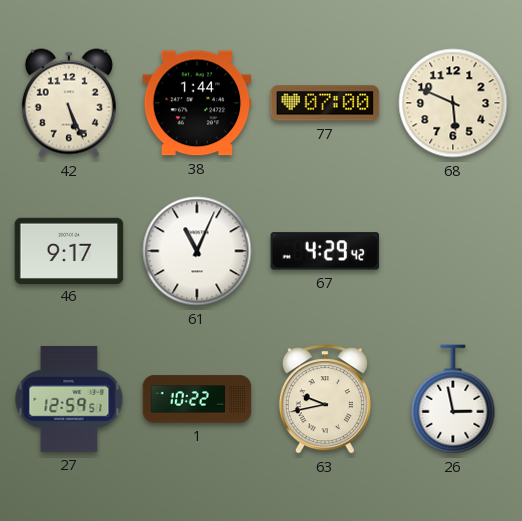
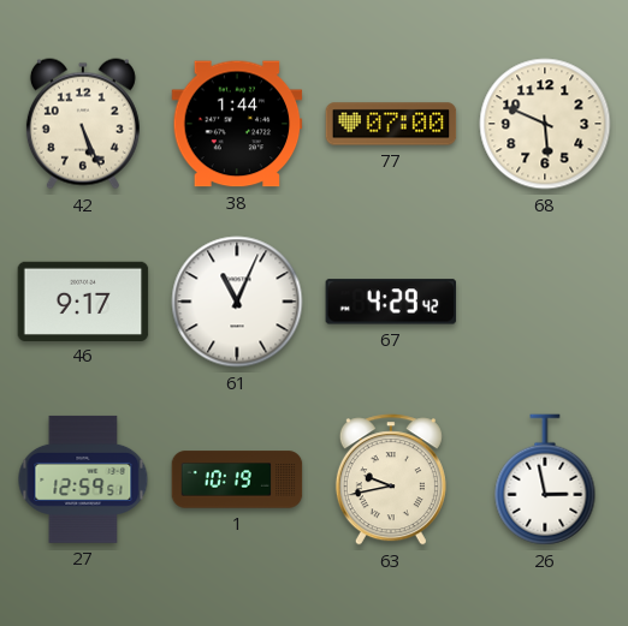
1: 10:22 -> 10:19 (237, 479)
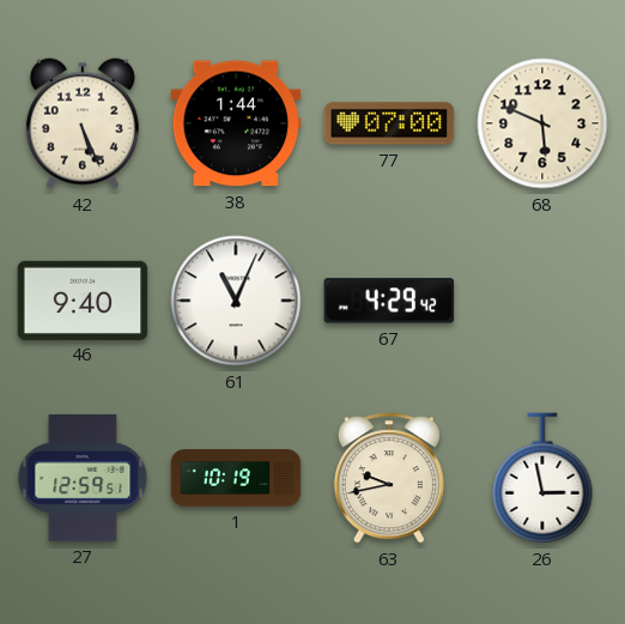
46: 9:17 -> 9:40 (83, 299)
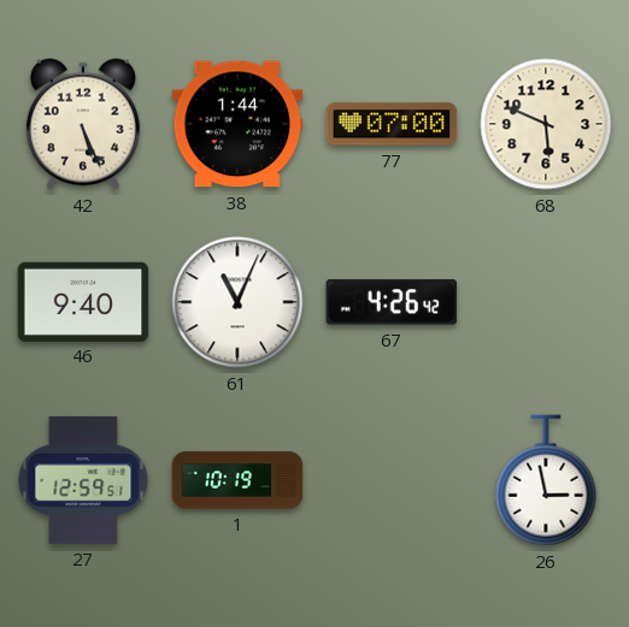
67: 4:29 -> 4:26 (392, 302)
63: 9:43 -> none (389, 478)
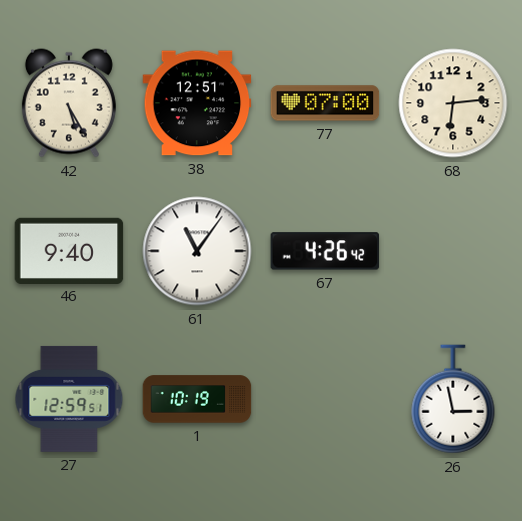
42: 5:26 -> 5:25 (69, 103)
38: 1:44 -> 12:51 (197, 103)
68: 5:49 -> 6:14 (453, 103)
61: 11:04 -> 11:06 (197, 251)
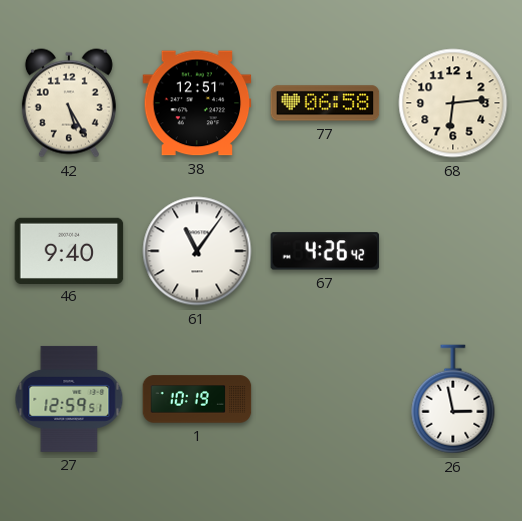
77: 07:00 -> 06:58 (325, 103)
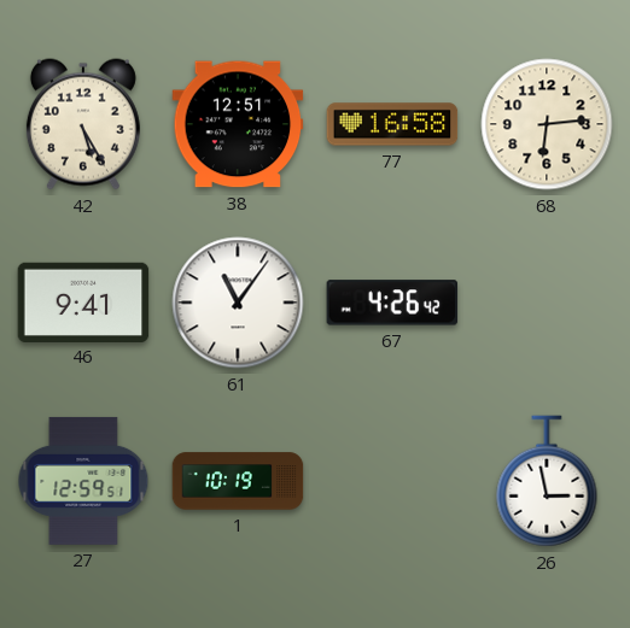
77: 06:58 -> 16:58 (392, 124)
46: 9:40 -> 9:41 (83, 301)
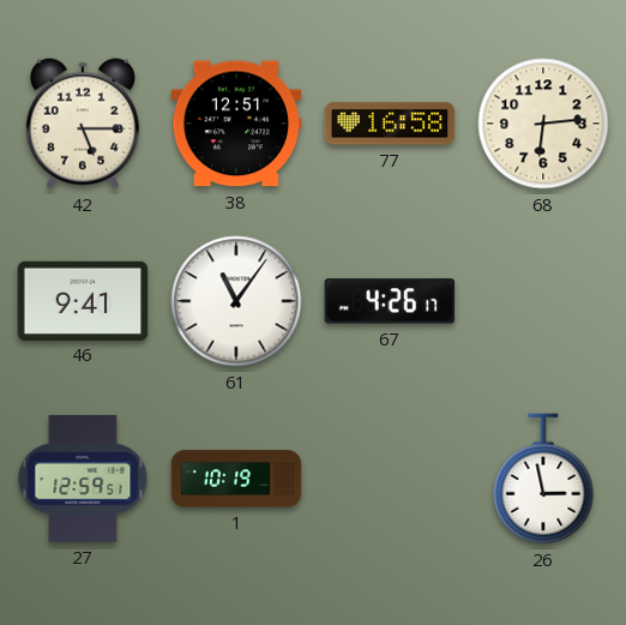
42: 5:25 -> 5:15 (83, 124)
67: 4:26:42 -> 4:26:17 (390, 301)
